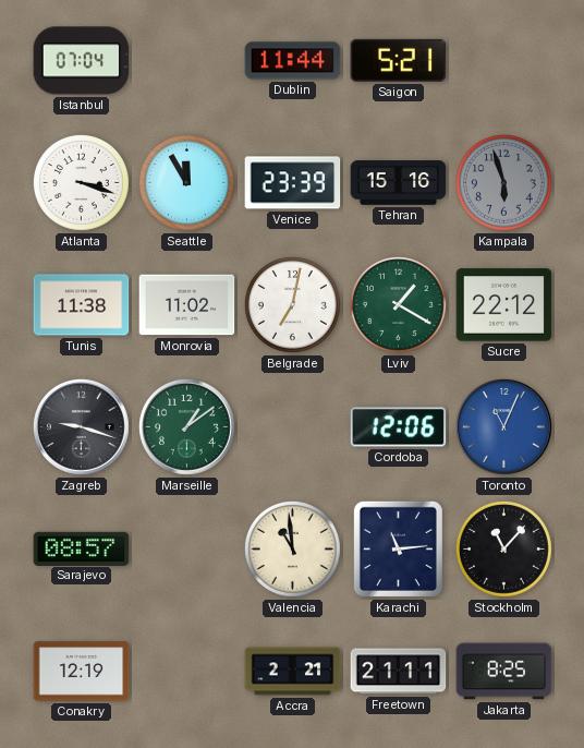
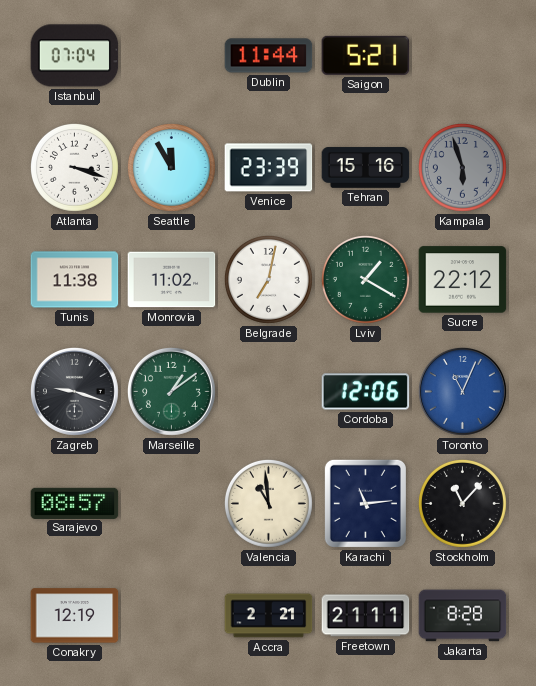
Jakarta: 8:25 -> 8:28 (463, 616)
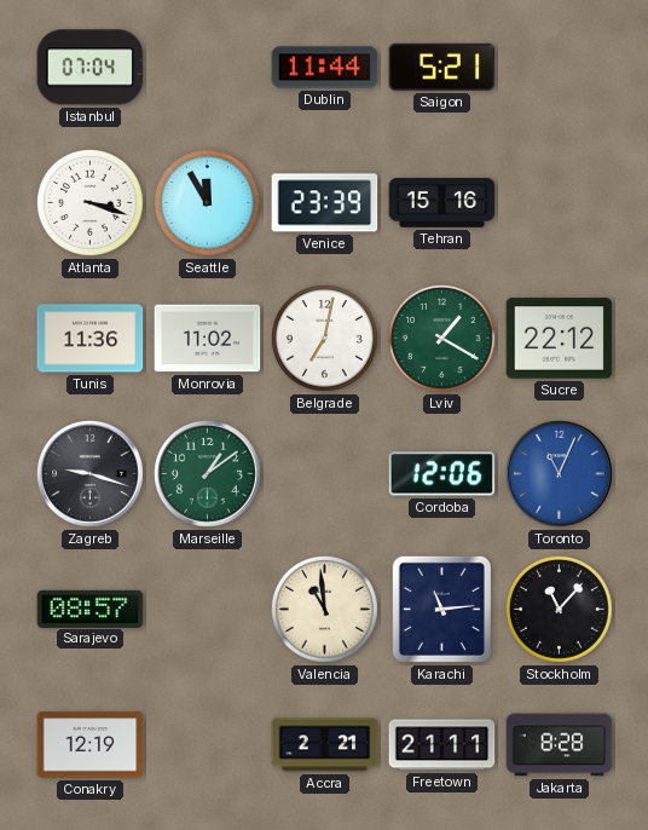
Kampala: 5:57 -> none (462, 167)
Tunis: 11:38 -> 11:36 (91, 339)
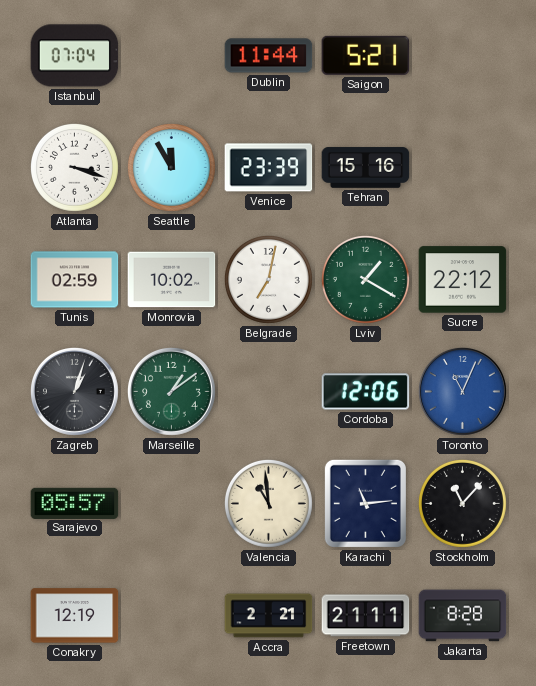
Tunis: 11:36 -> 02:59 (75, 280)
Monrovia: 11:02 -> 10:02 (172, 280)
Zagreb: 9:18 -> 1:03 (74, 391)
Sarajevo: 08:57 -> 05:57 (75, 503)
